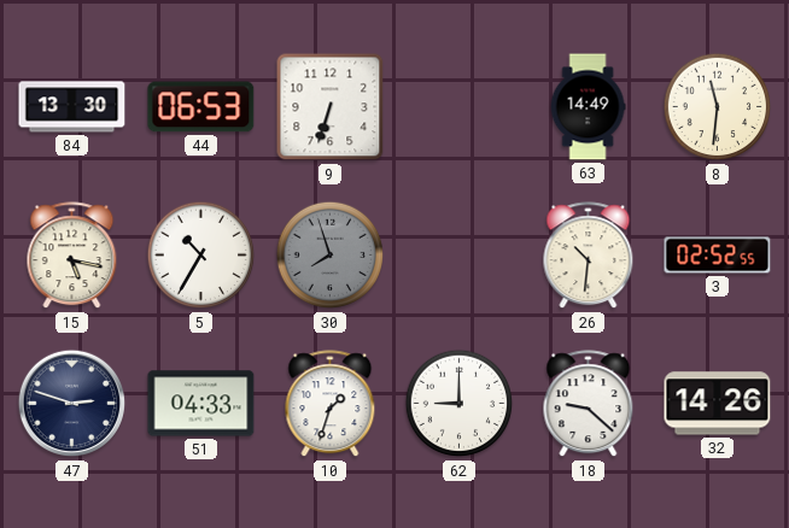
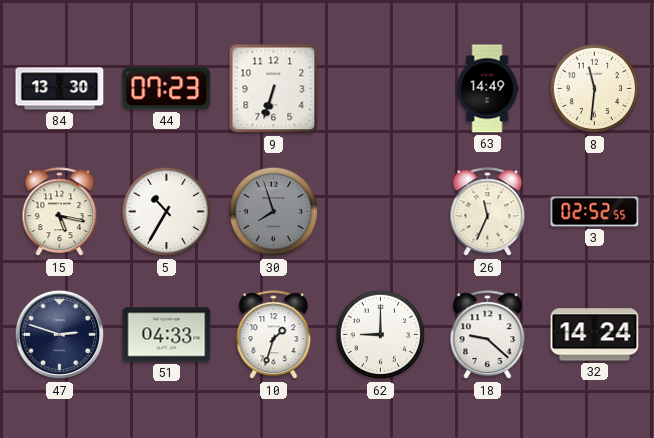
44: 06:53 -> 07:23 (167, 89)
26: 10:31 -> 11:34 (488, 212)
32: 14:26 -> 14:24 (595, 335)
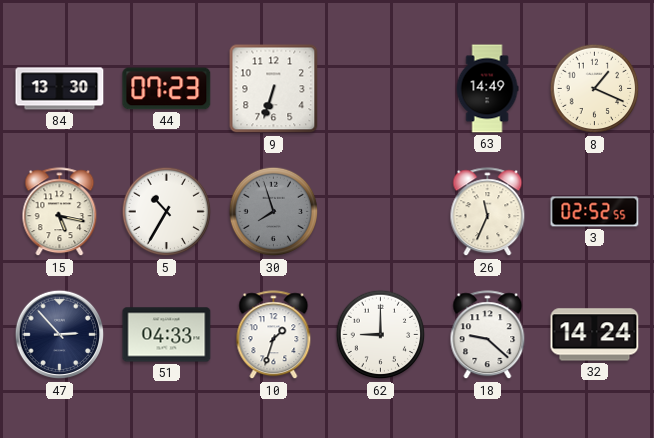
8: 11:31 -> 1:19 (595, 89)
47: 2:48 -> 2:53 (60, 335)
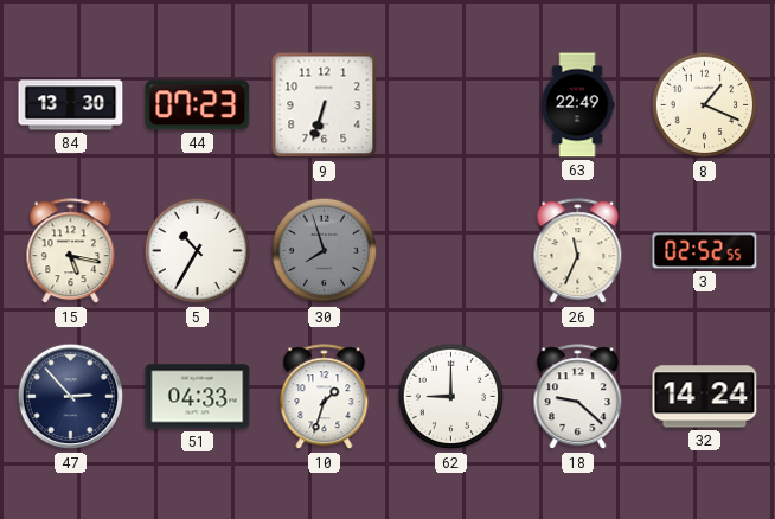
63: 14:49 -> 22:49 (577, 105)
